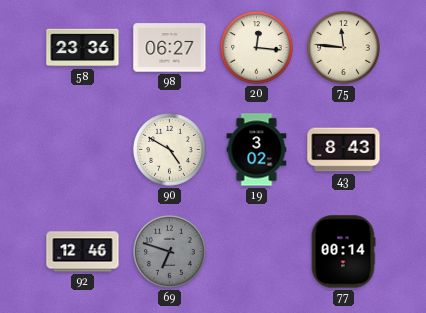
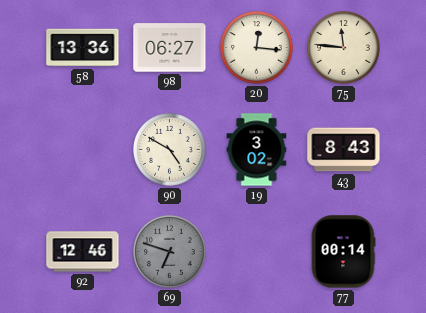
58: 23:36 -> 13:36 (83, 48)
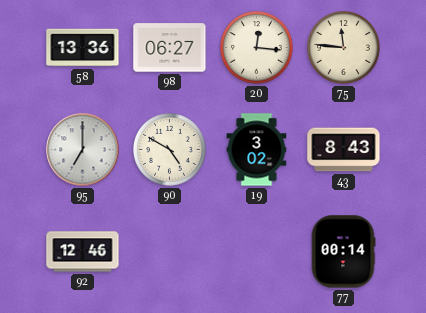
95: none -> 7:00 (83, 150)
69: 6:48 -> none (170, 252)
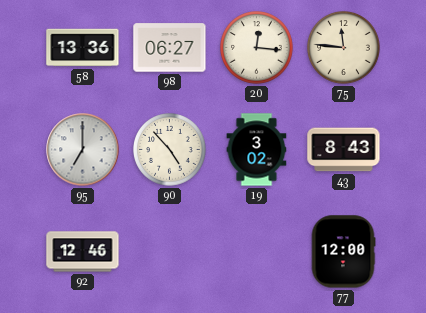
90: 4:50 -> 4:53 (170, 150)
77: 00:14 -> 12:00 (343, 252)
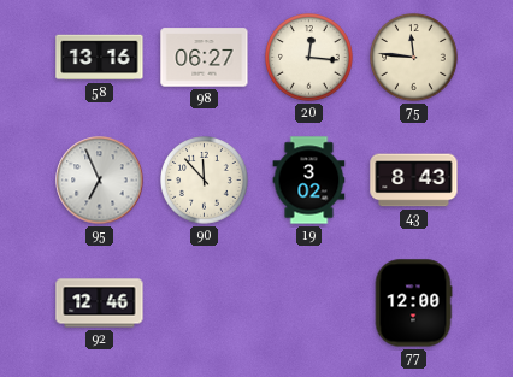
58: 13:36 -> 13:16 (100, 58)
95: 7:00 -> 6:56 (100, 181)
90: 4:53 -> 11:53 (205, 181)
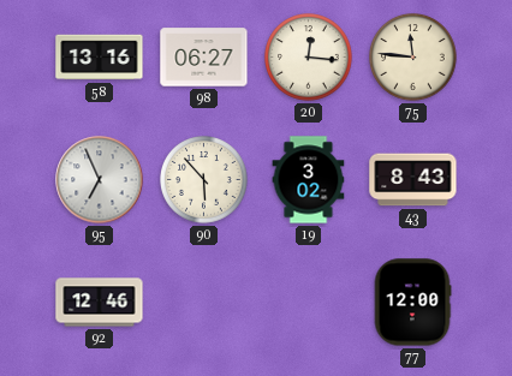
90: 11:53 -> 5:53 (204, 180)
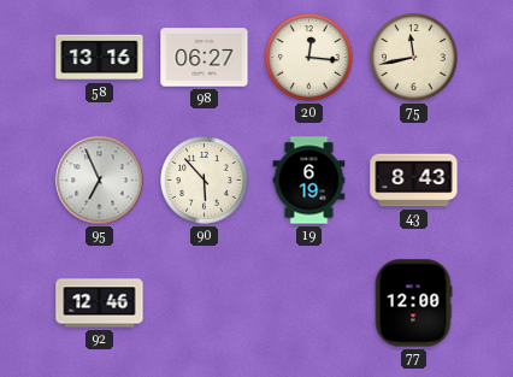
75: 11:46 -> 11:43 (414, 58)
19: 3:02 -> 6:19 (309, 181)
